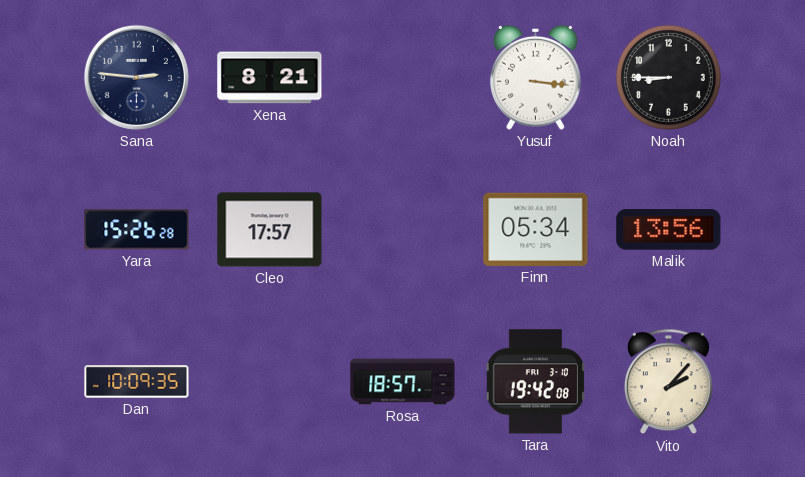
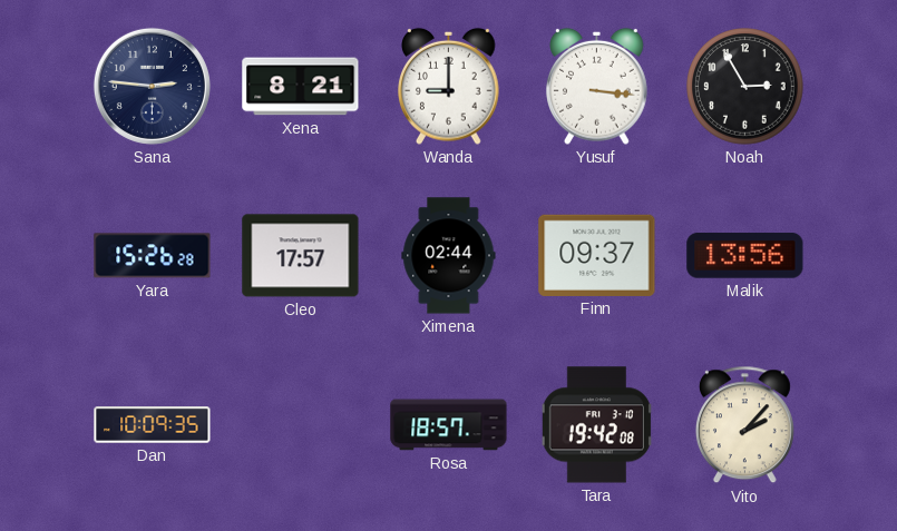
Wanda: none -> 9:00 (449, 86)
Noah: 8:45 -> 2:55 (745, 87)
Ximena: none -> 02:44 (449, 256)
Finn: 05:34 -> 09:37 (597, 255)
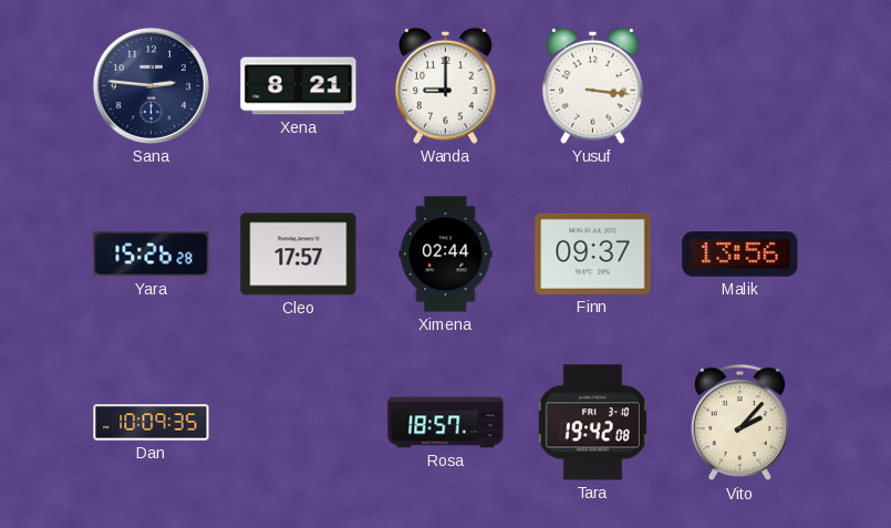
Noah: 2:55 -> none (745, 87)
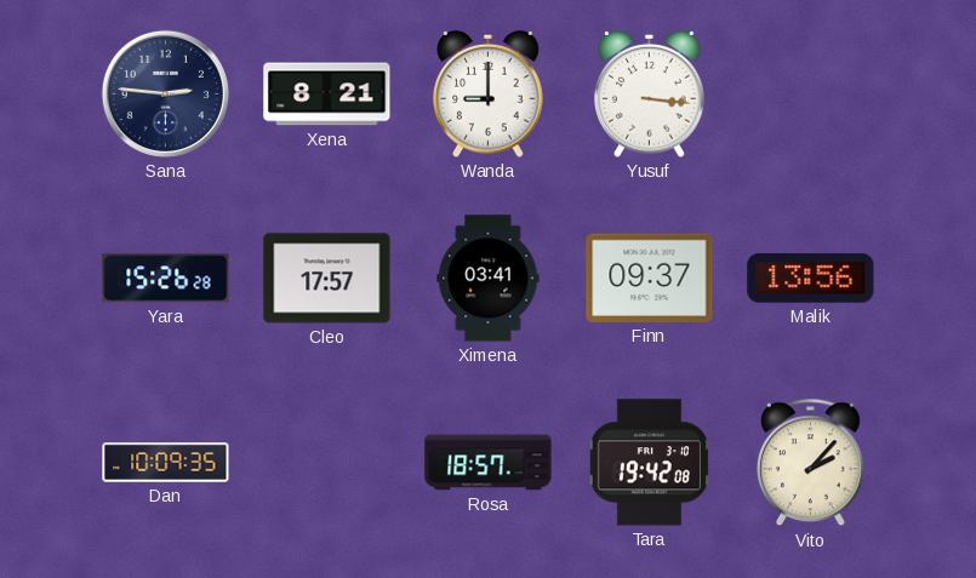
Ximena: 02:44 -> 03:41 (489, 279)
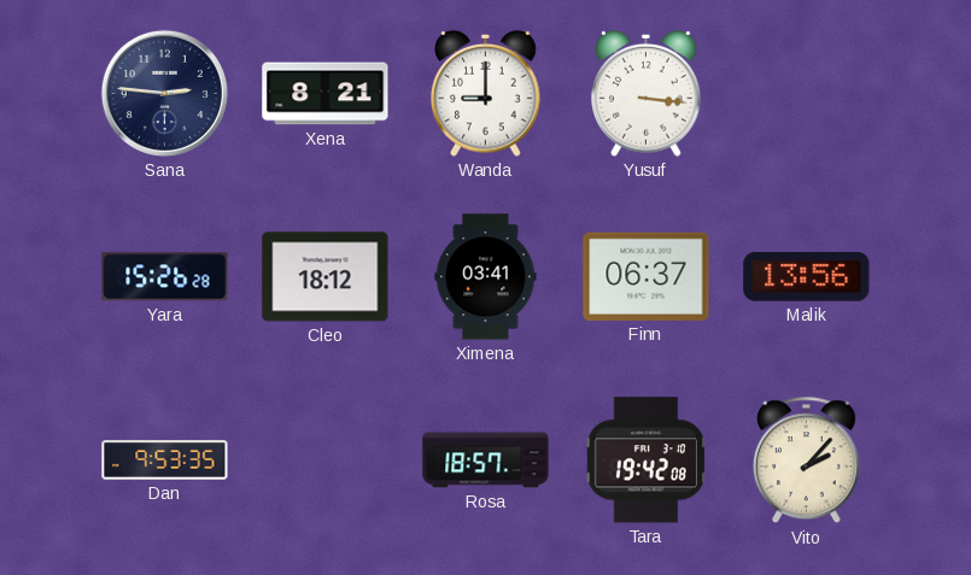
Cleo: 17:57 -> 18:12 (326, 277)
Finn: 09:37 -> 06:37 (647, 276)
Dan: 10:09 -> 9:53 (165, 460)
